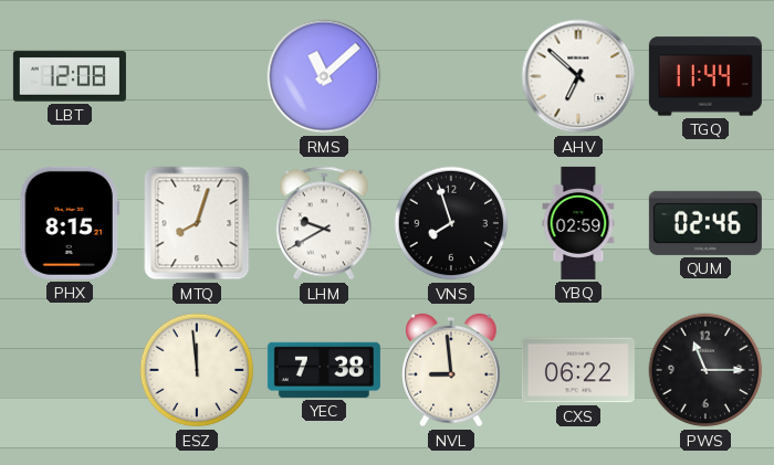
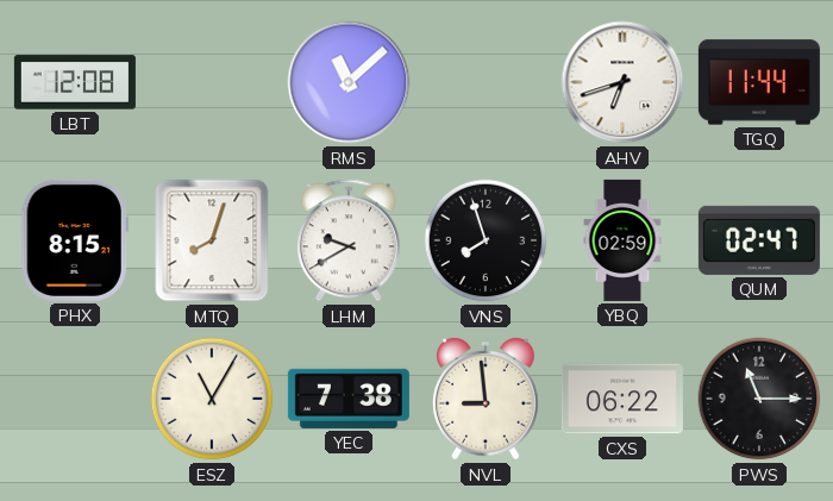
AHV: 6:52 -> 6:42 (622, 82)
QUM: 02:46 -> 02:47 (759, 240)
ESZ: 11:59 -> 11:05 (212, 399)
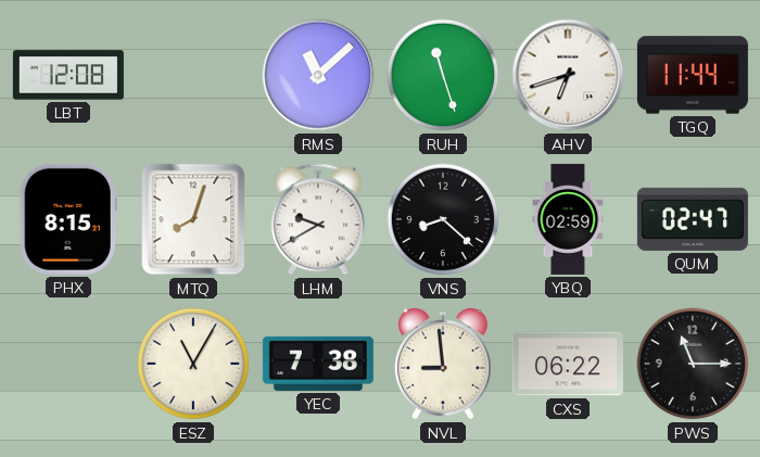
RUH: none -> 11:27 (443, 75)
VNS: 7:57 -> 8:22 (443, 219)
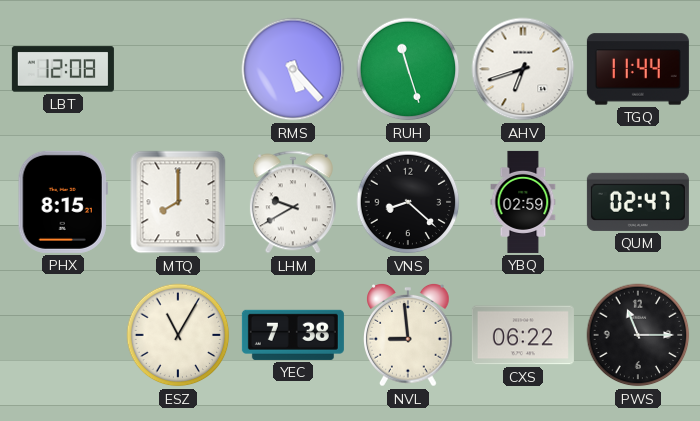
RMS: 11:08 -> 5:23 (293, 69)
MTQ: 8:03 -> 8:00 (178, 202)
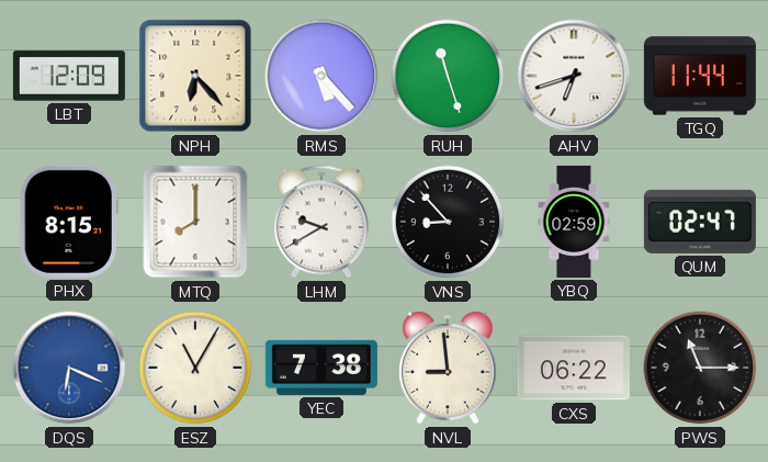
LBT: 12:08 -> 12:09 (69, 76)
NPH: none -> 6:23 (195, 76)
VNS: 8:22 -> 8:53 (448, 222)
DQS: none -> 6:19 (69, 368)
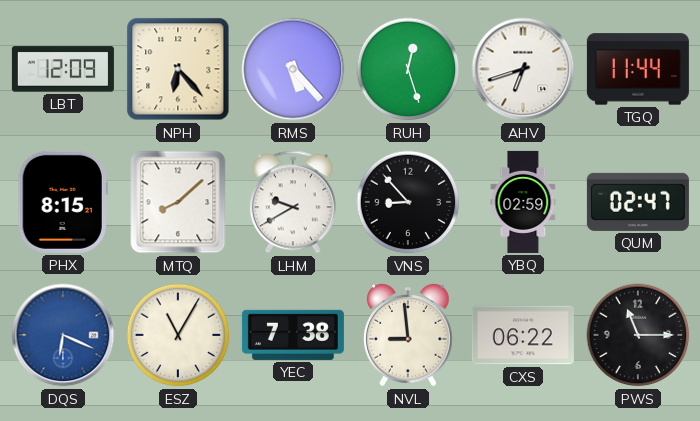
RUH: 11:27 -> 12:27 (408, 69)
MTQ: 8:00 -> 8:08 (178, 202)
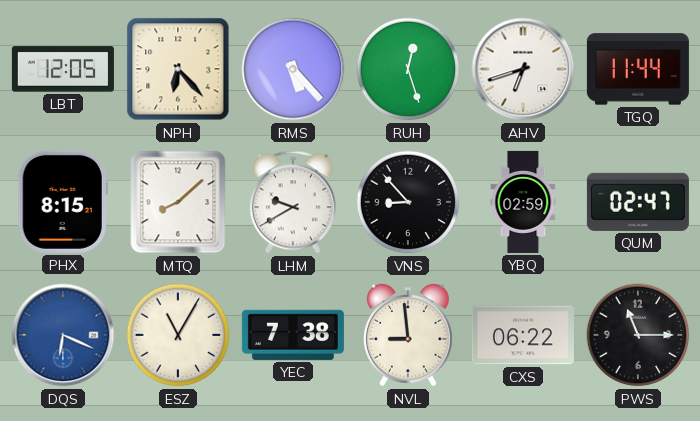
LBT: 12:09 -> 12:05 (63, 69)
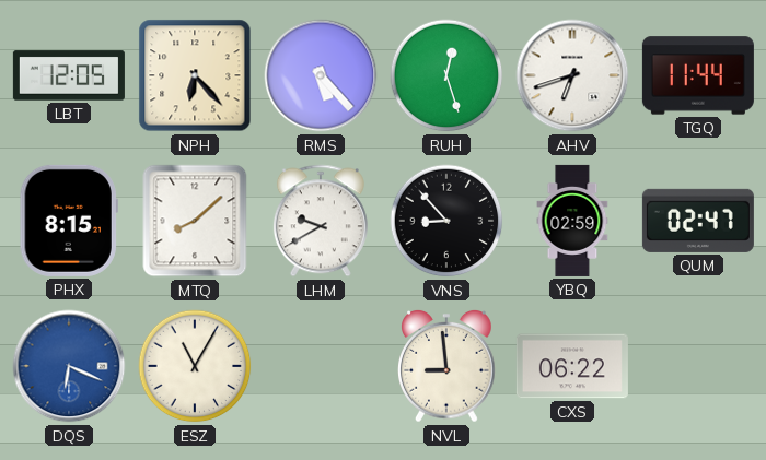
YEC: 7:38 -> none (293, 335)
PWS: 11:15 -> none (638, 335)
